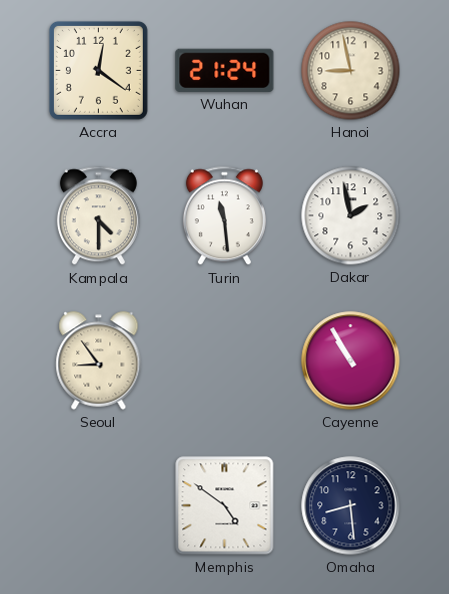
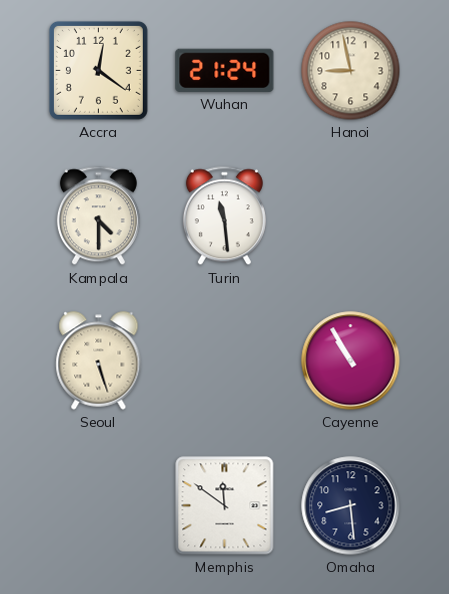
Dakar: 1:58 -> none (351, 216)
Seoul: 8:54 -> 5:27 (99, 361)
Memphis: 4:51 -> 11:51 (225, 506)
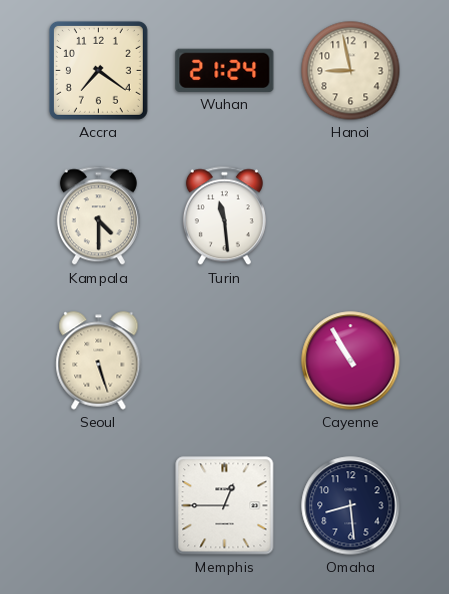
Accra: 12:21 -> 7:21 (98, 70)
Memphis: 11:51 -> 12:45 (225, 506)
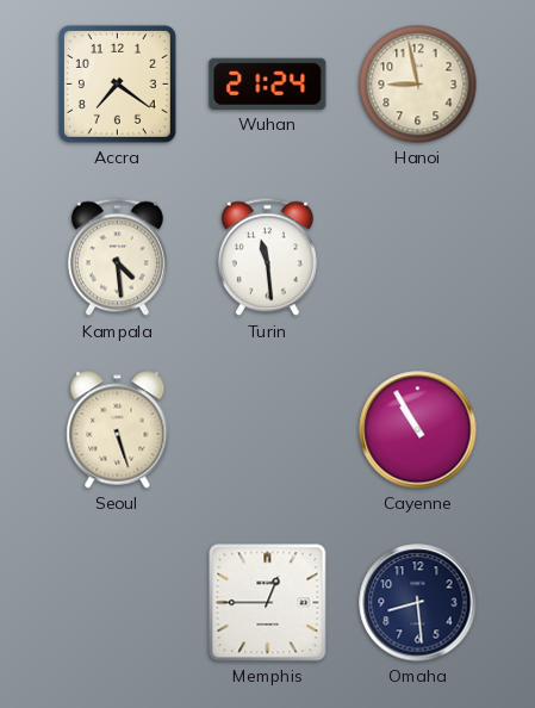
Kampala: 4:30 -> 4:29 (117, 257)
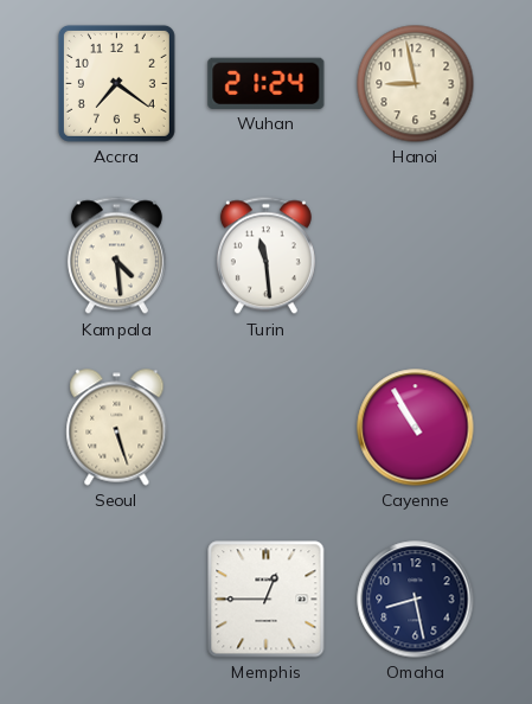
Omaha: 8:29 -> 8:28 (416, 600)
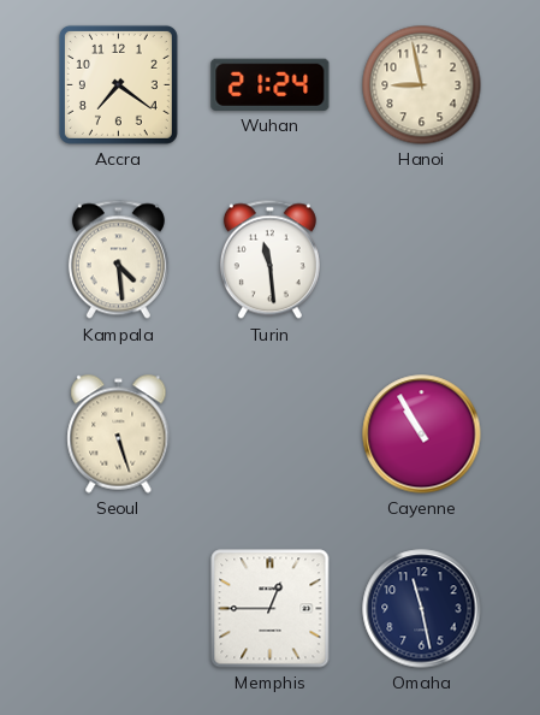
Omaha: 8:28 -> 11:28 (422, 609)
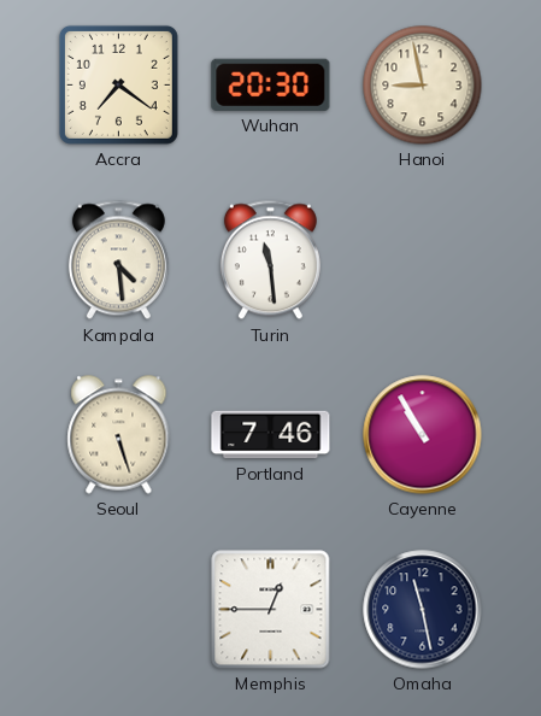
Wuhan: 21:24 -> 20:30 (271, 84)
Portland: none -> 7:46 (271, 435)
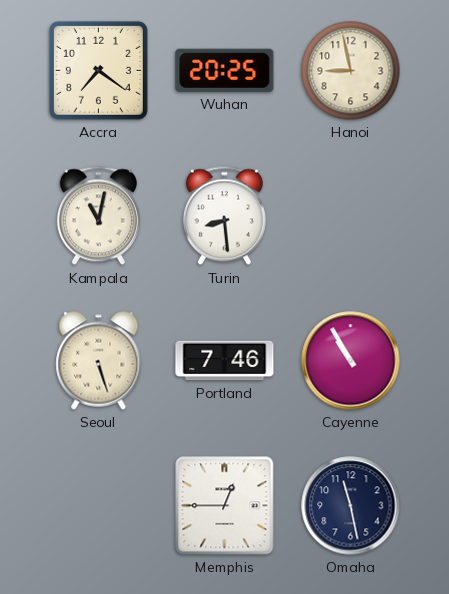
Wuhan: 20:30 -> 20:25 (225, 70)
Kampala: 4:29 -> 11:02 (98, 216)
Turin: 11:29 -> 8:29 (224, 216)
